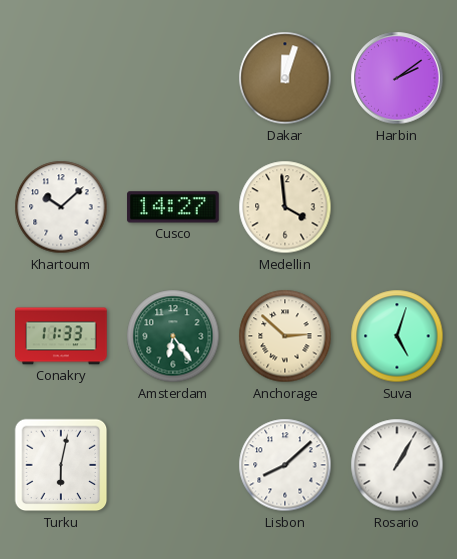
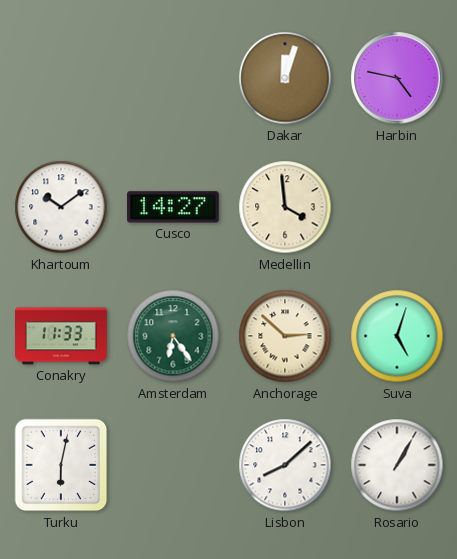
Harbin: 2:09 -> 4:47 (397, 78)
Khartoum: 10:08 -> 10:09 (61, 207)
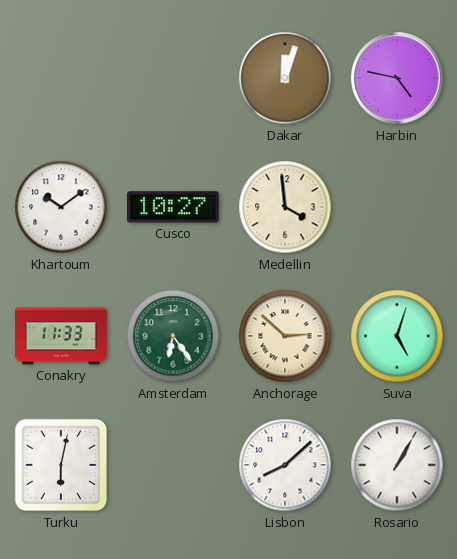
Cusco: 14:27 -> 10:27 (174, 207)
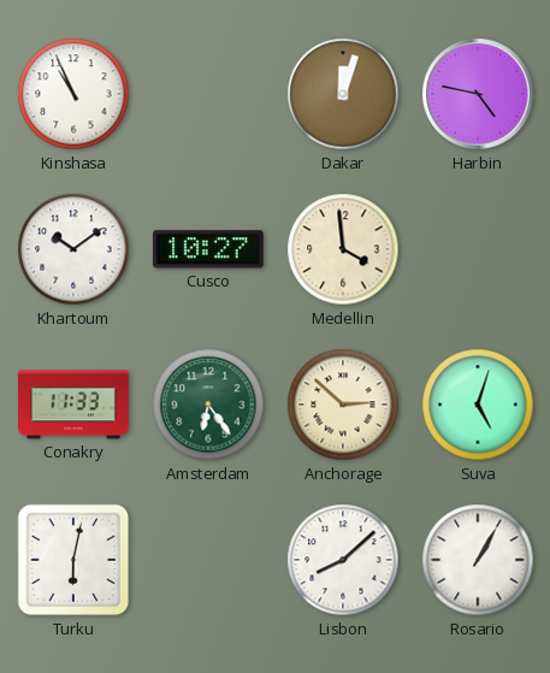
Kinshasa: none -> 10:56 (73, 94)
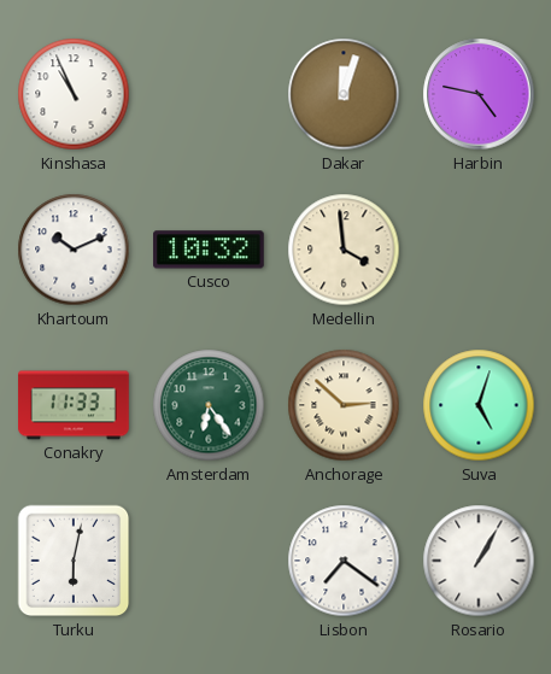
Khartoum: 10:09 -> 10:11 (74, 250)
Cusco: 10:27 -> 10:32 (210, 250)
Lisbon: 8:08 -> 7:21 (344, 561)
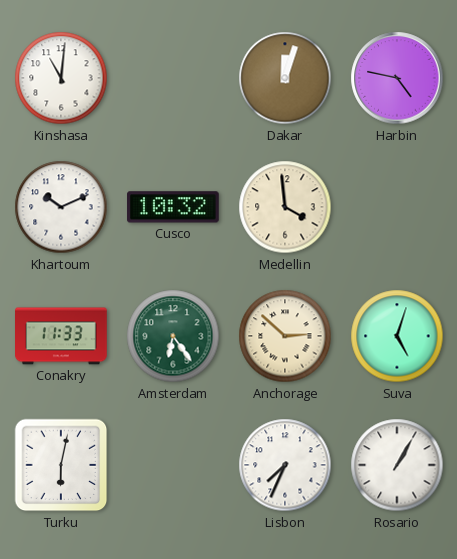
Kinshasa: 10:56 -> 11:01 (61, 78)
Lisbon: 7:21 -> 7:34 (285, 465)
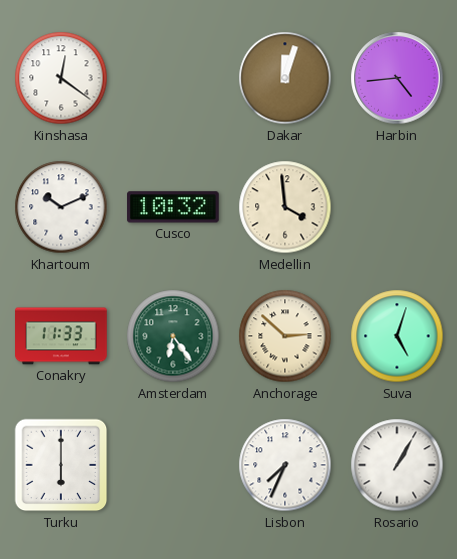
Kinshasa: 11:01 -> 12:21 (61, 78)
Harbin: 4:47 -> 4:44 (397, 78)
Turku: 6:02 -> 6:00 (61, 465)
